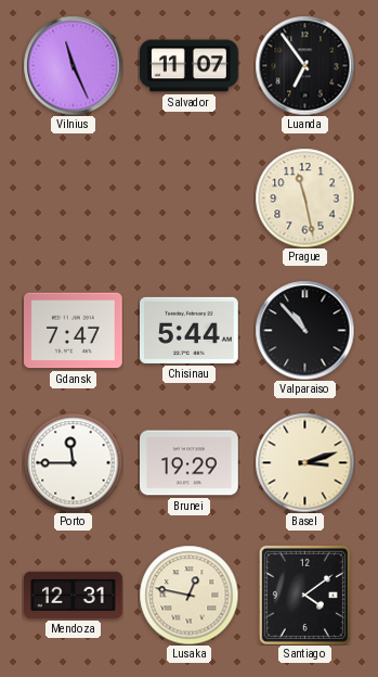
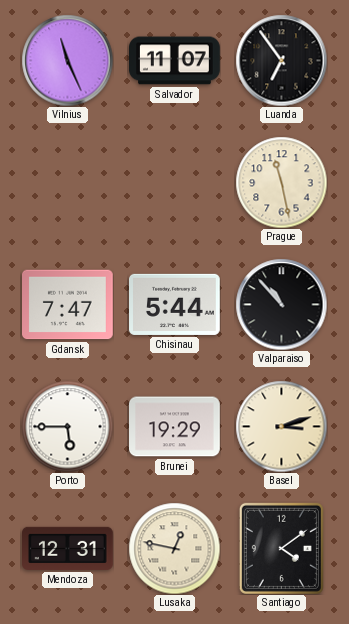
Porto: 11:45 -> 5:45 (67, 426)
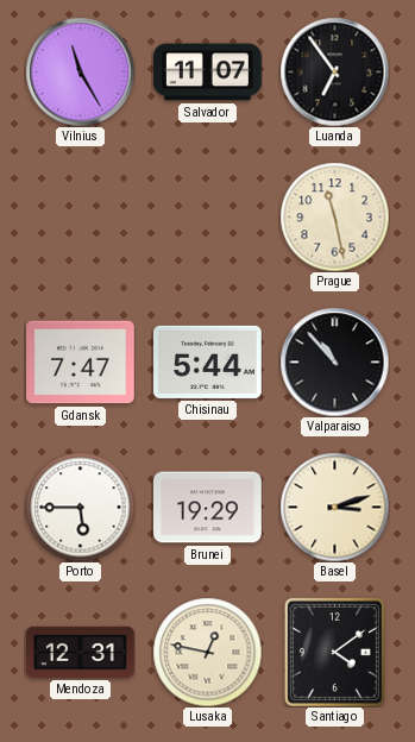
Vilnius: 11:26 -> 11:25 (80, 71)
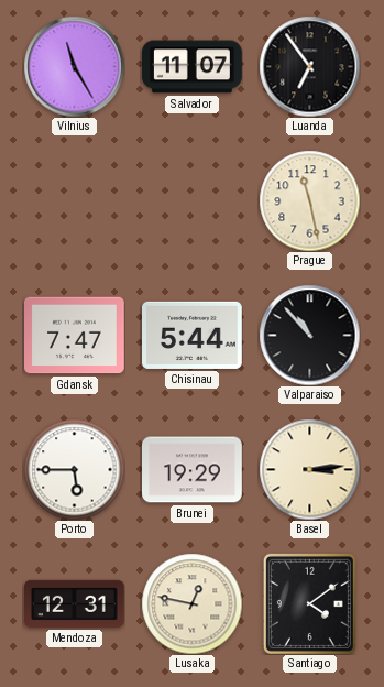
Basel: 3:12 -> 3:14 (309, 469)
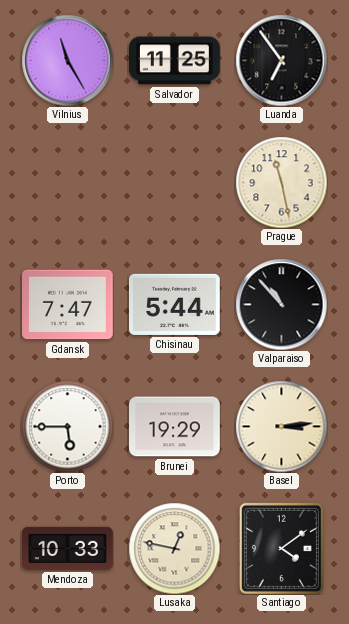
Salvador: 11:07 -> 11:25 (175, 61)
Mendoza: 12:31 -> 10:33 (68, 548)
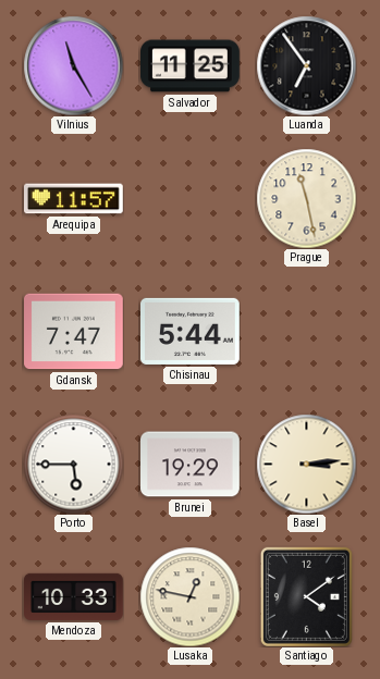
Arequipa: none -> 11:57 (74, 199)
Valparaiso: 10:53 -> none (281, 304)
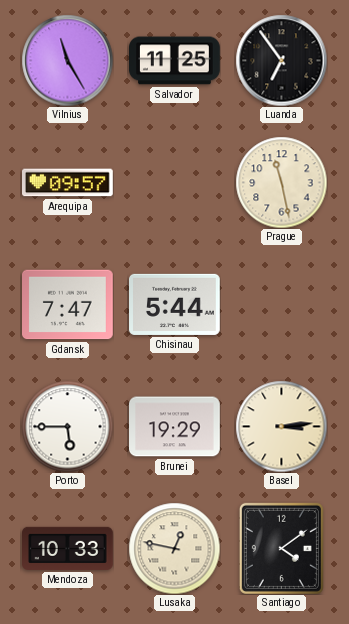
Arequipa: 11:57 -> 09:57 (68, 183)
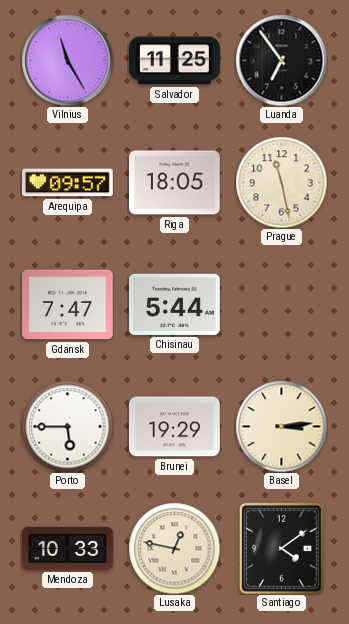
Riga: none -> 18:05 (175, 183)
